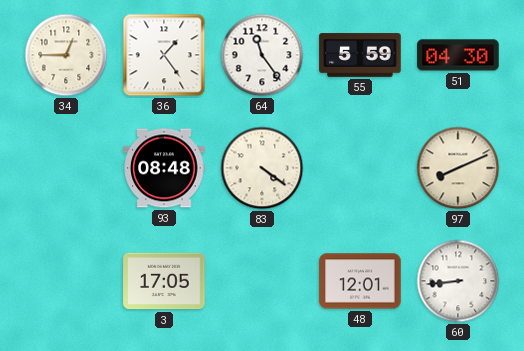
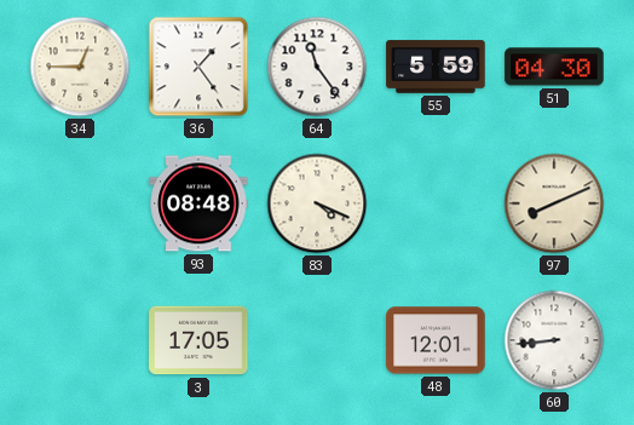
83: 4:21 -> 4:19 (317, 203)
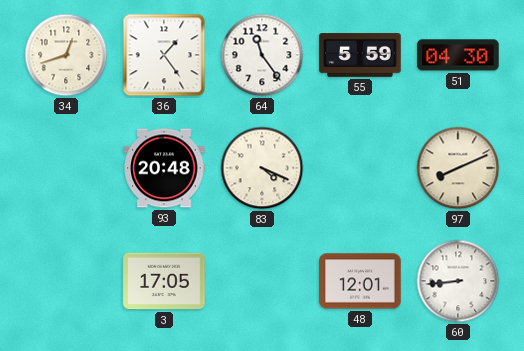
34: 12:45 -> 12:42 (66, 55)
93: 08:48 -> 20:48 (164, 168)
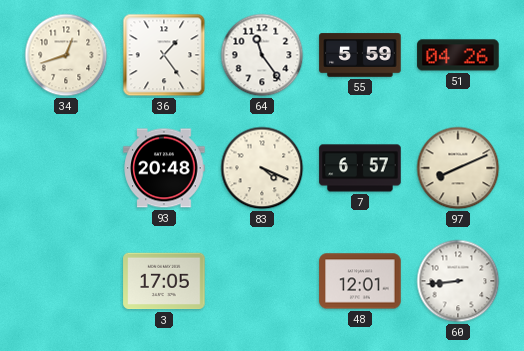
51: 04:30 -> 04:26 (458, 55)
7: none -> 6:57 (360, 168)
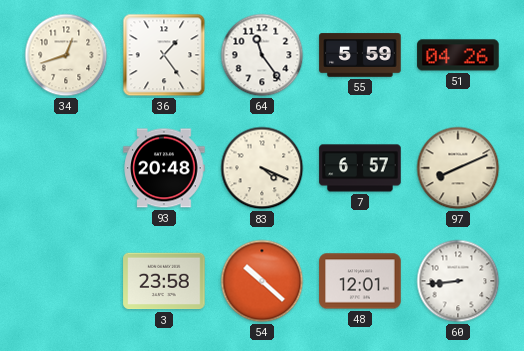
3: 17:05 -> 23:58 (164, 281)
54: none -> 10:22 (262, 281)
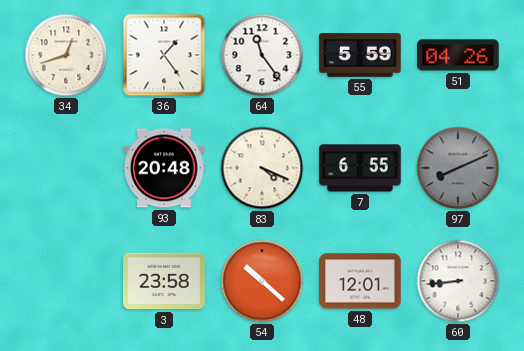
7: 6:57 -> 6:55 (360, 168)
97 dial: cream -> grey (458, 168)
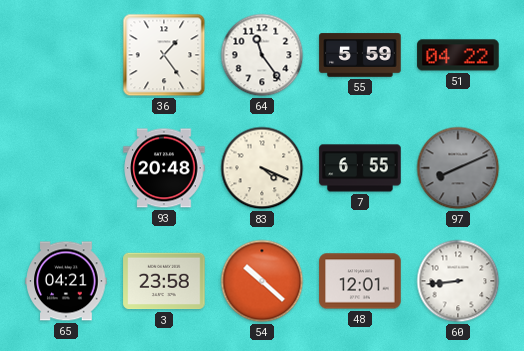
34: 12:42 -> none (66, 55)
51: 04:26 -> 04:22 (458, 55)
65: none -> 04:21 (66, 281)
